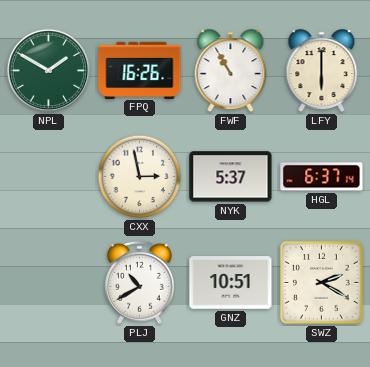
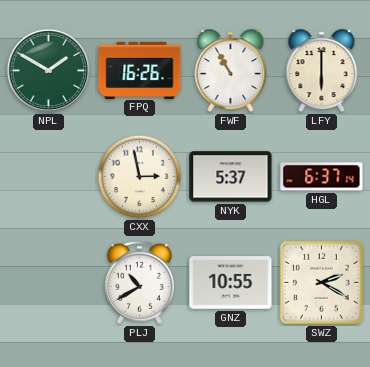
GNZ: 10:51 -> 10:55 (231, 283)
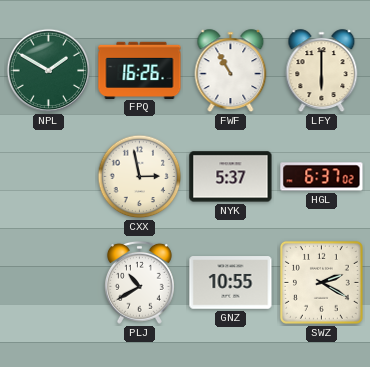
HGL: 6:37:14 -> 6:37:02 (322, 177)
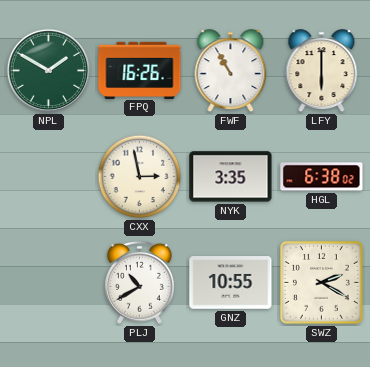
NYK: 5:37 -> 3:35 (231, 177)
HGL: 6:37 -> 6:38 (322, 177)
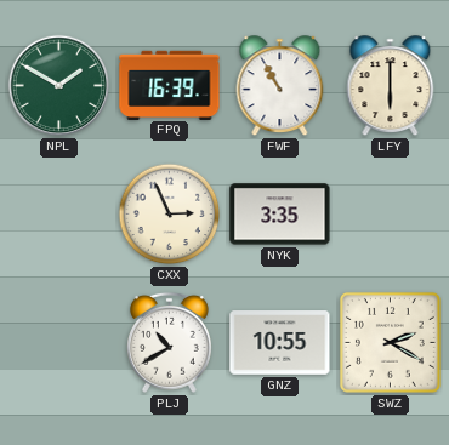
FPQ: 16:26 -> 16:39 (170, 85)
CXX: 2:58 -> 2:56 (170, 215)
HGL: 6:38 -> none (322, 177)
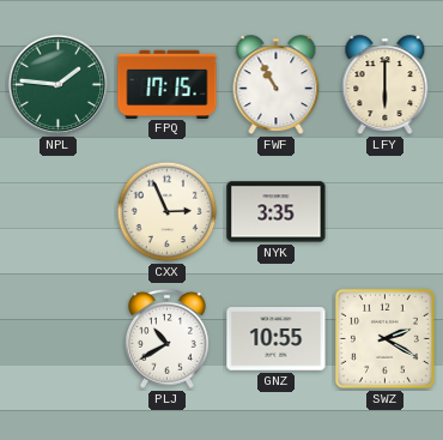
NPL: 1:50 -> 1:46 (59, 85)
FPQ: 16:39 -> 17:15 (168, 84)
